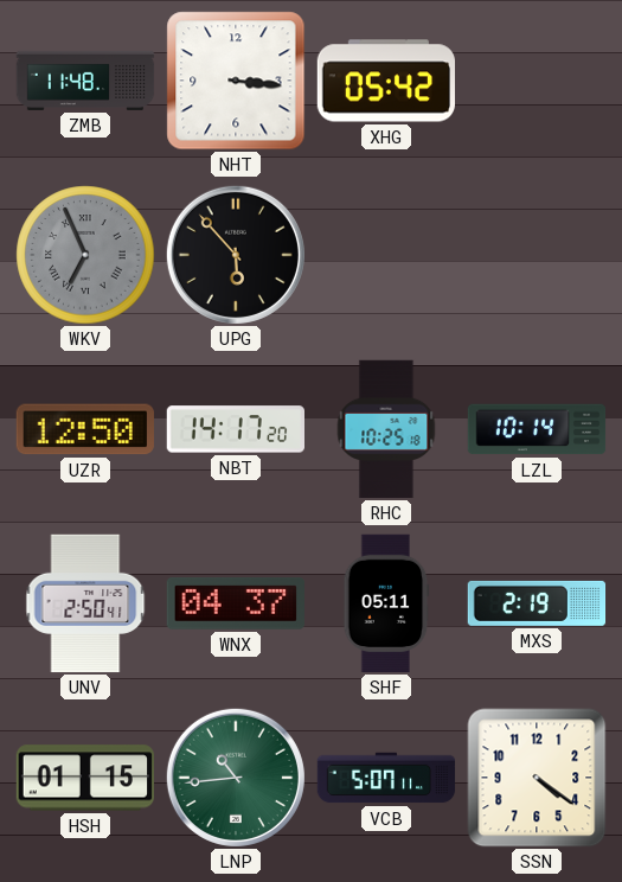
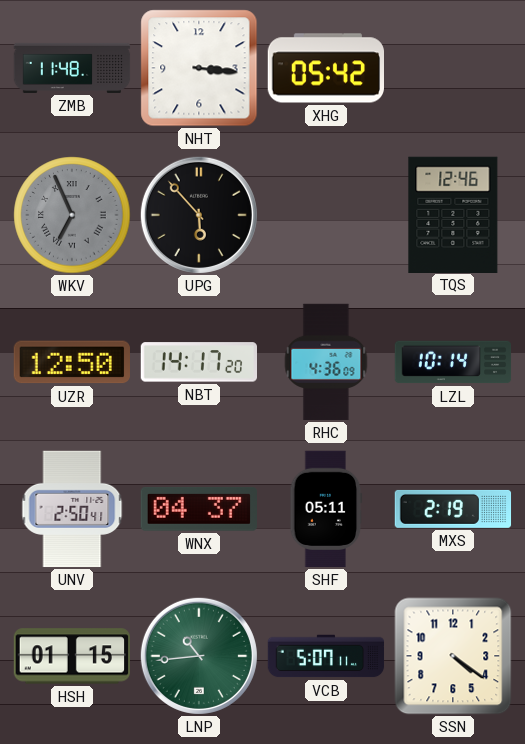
TQS: none -> 12:46 (453, 214)
RHC: 10:25 -> 4:36 (326, 362)
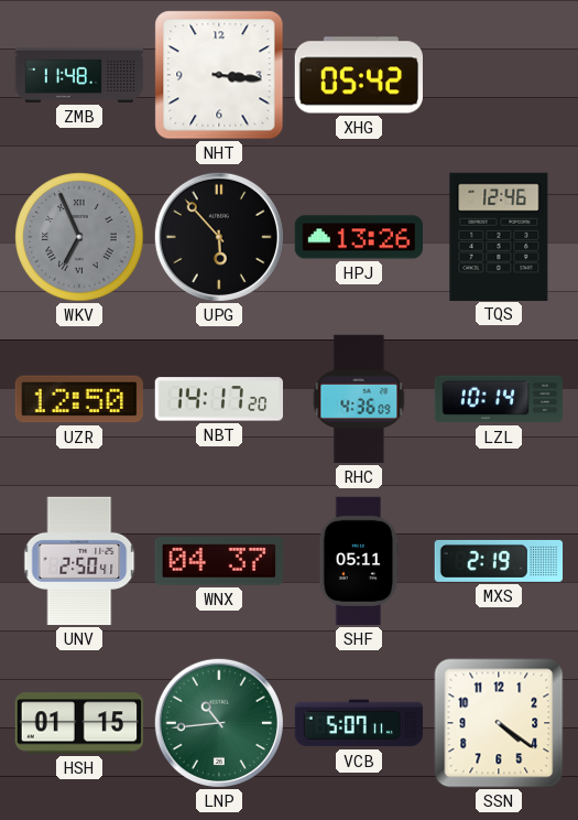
HPJ: none -> 13:26 (358, 237)
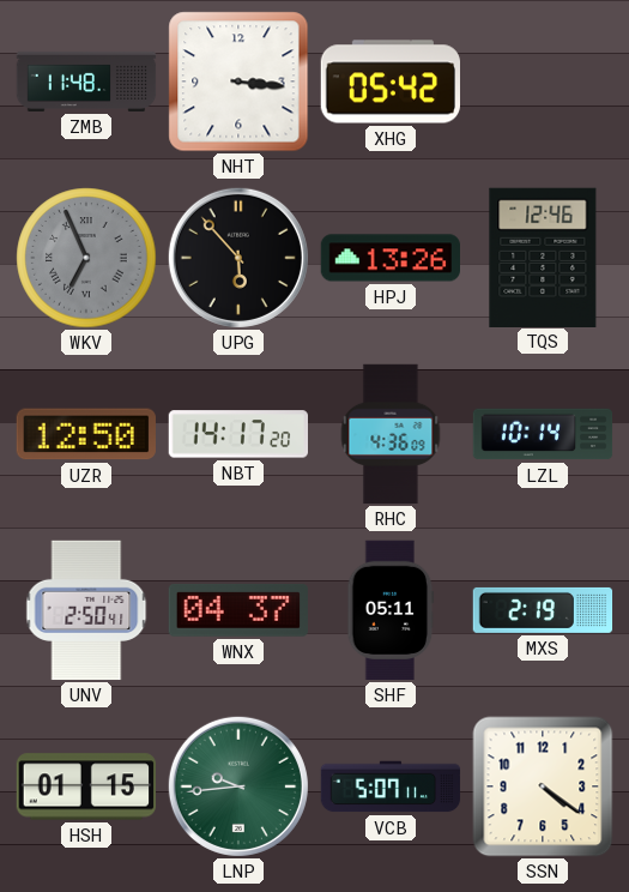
LNP: 10:44 -> 9:44 (238, 786)
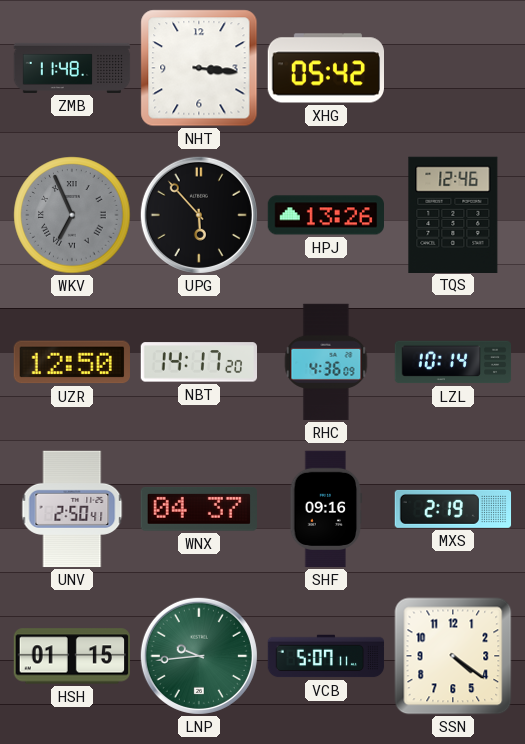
SHF: 05:11 -> 09:16 (326, 509)
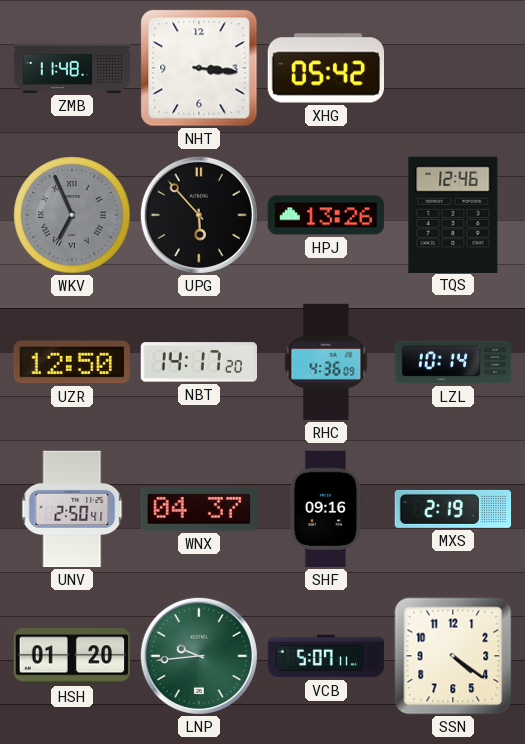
HSH: 01:15 -> 01:20 (71, 656)
